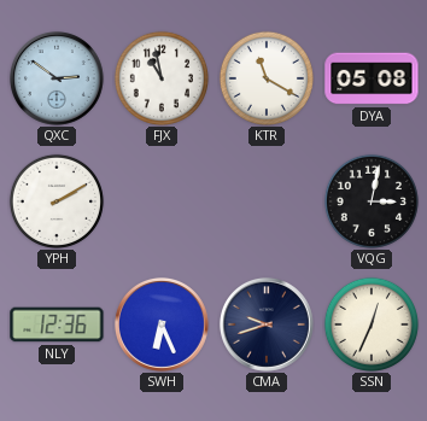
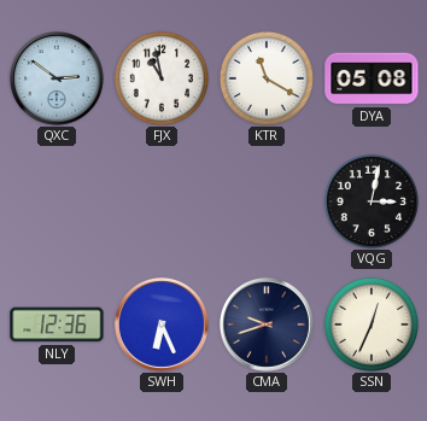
YPH: 2:10 -> none (57, 201)
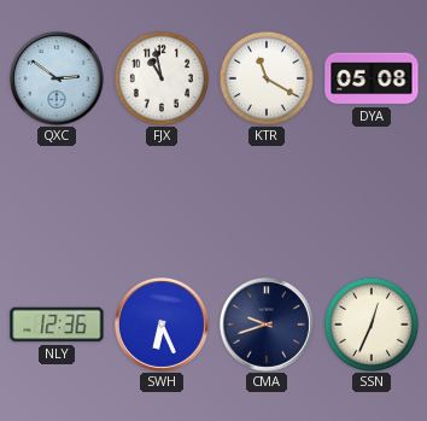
VQG: 3:02 -> none (372, 201)
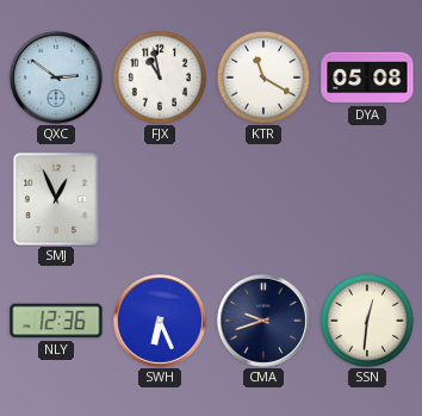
SMJ: none -> 12:56 (56, 199)
SSN: 12:34 -> 12:31 (367, 321)
